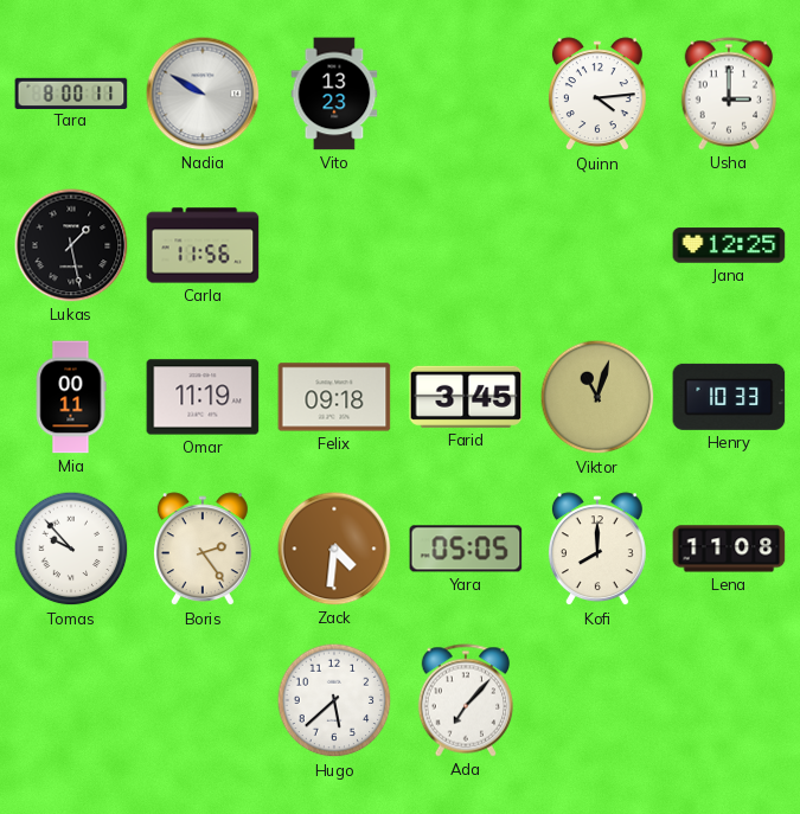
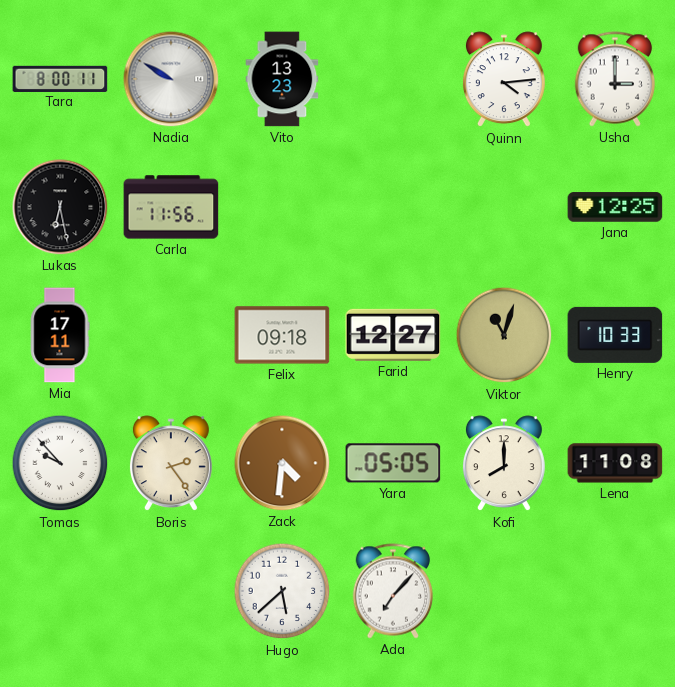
Lukas: 1:28 -> 6:28 (60, 207)
Mia: 00:11 -> 17:11 (60, 335)
Omar: 11:19 -> none (203, 397)
Farid: 3:45 -> 12:27 (393, 335)
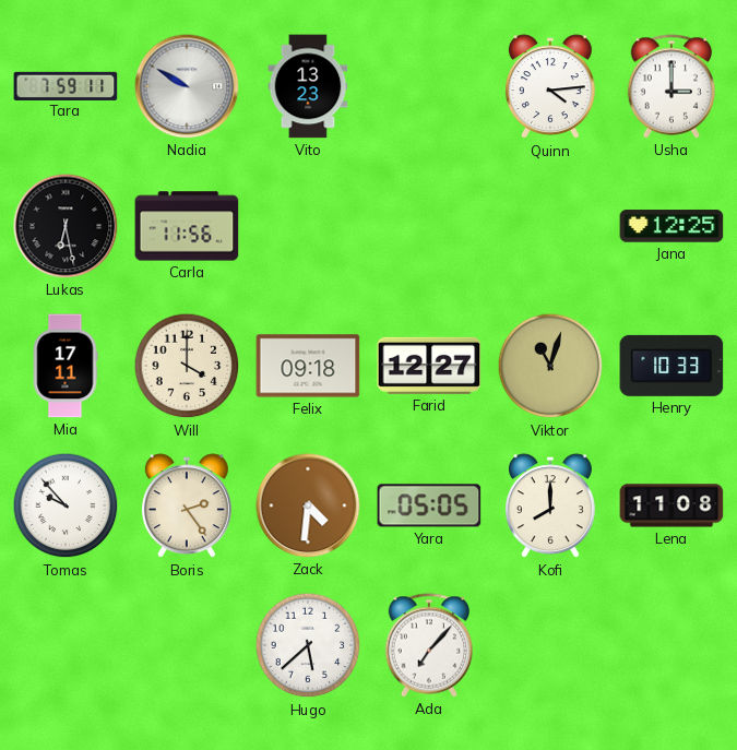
Tara: 8:00 -> 7:59 (66, 85)
Will: none -> 4:00 (187, 366)
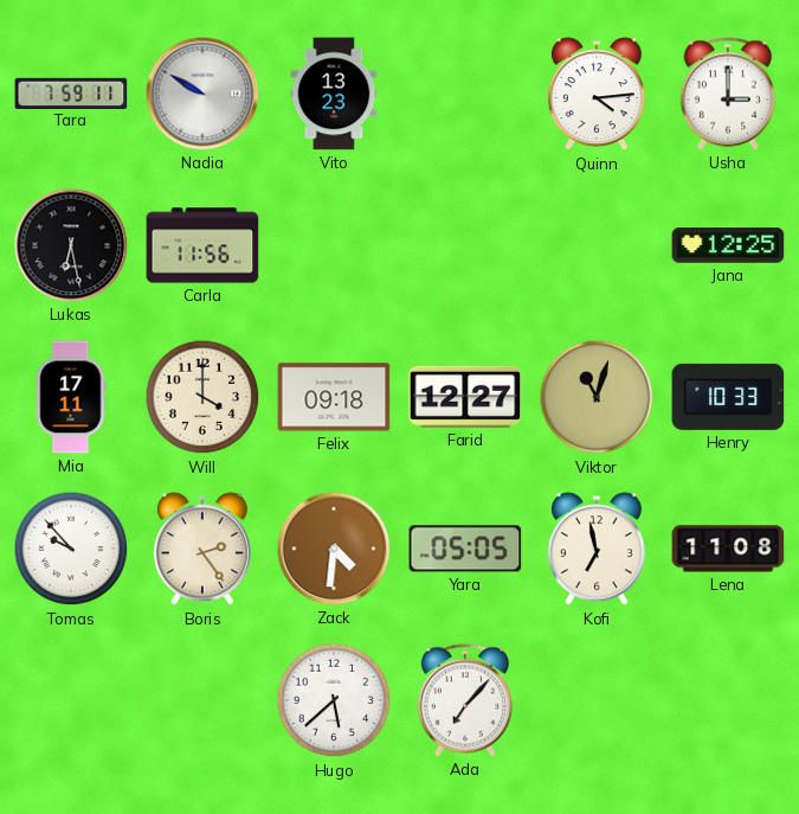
Kofi: 8:00 -> 6:58 (597, 550)
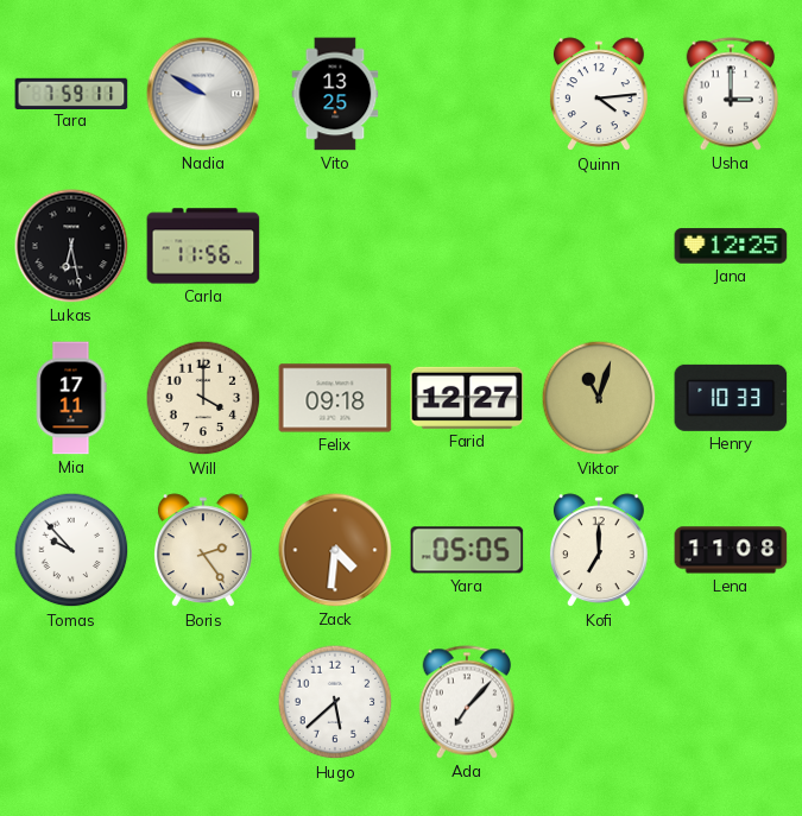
Vito: 13:23 -> 13:25 (335, 94)
Kofi: 6:58 -> 7:00 (599, 551)
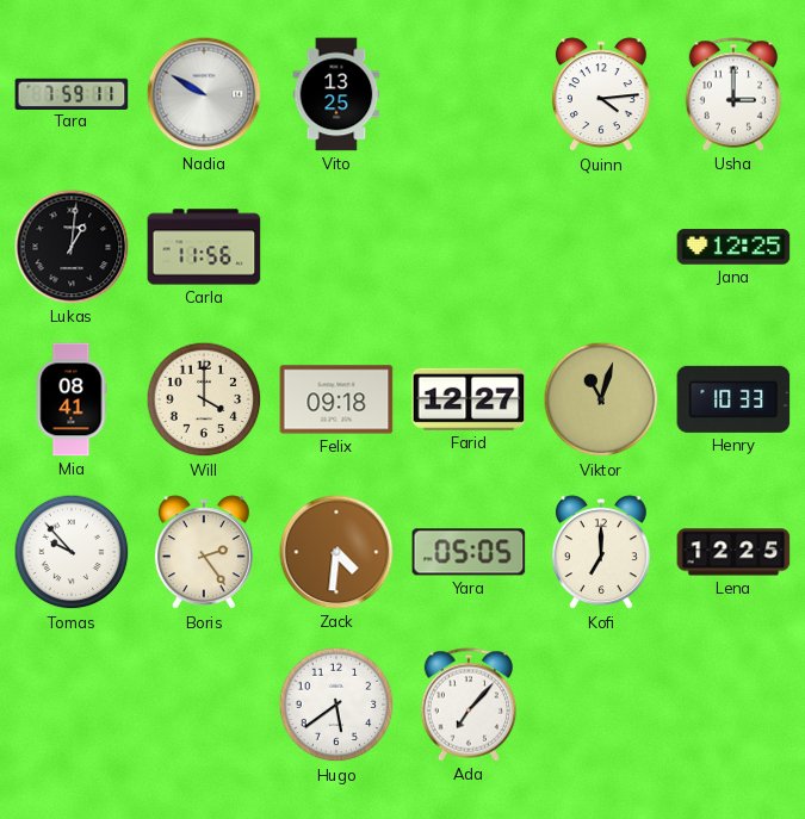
Lukas: 6:28 -> 1:01 (72, 247)
Mia: 17:11 -> 08:41 (72, 399)
Lena: 11:08 -> 12:25 (733, 552)
Hugo: 5:38 -> 5:39 (336, 705)
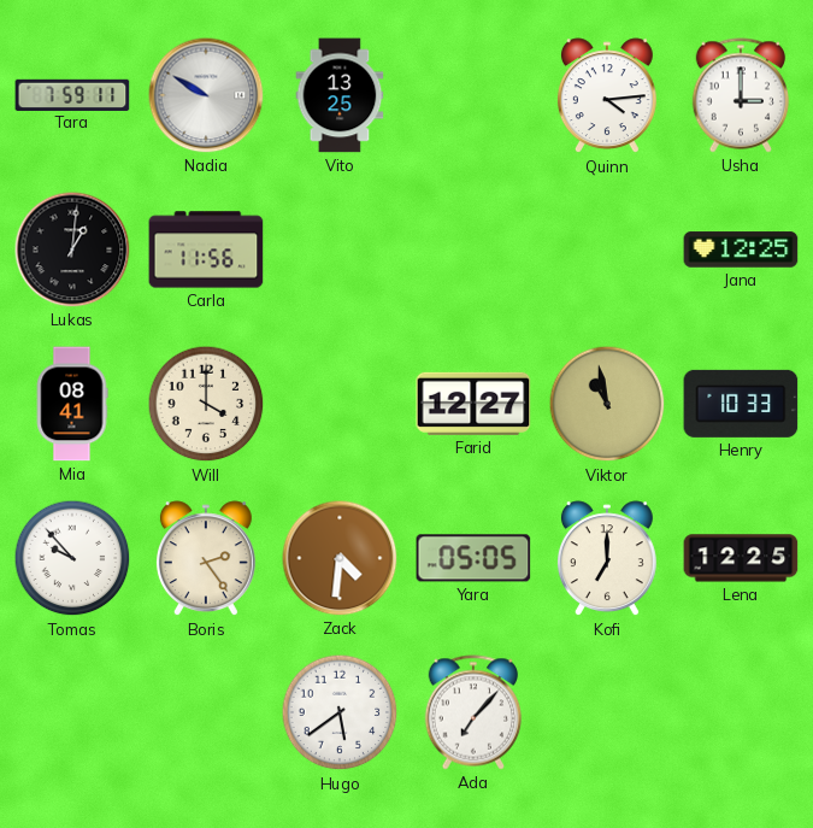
Felix: 09:18 -> none (336, 399)
Viktor: 11:03 -> 10:58 (607, 404)
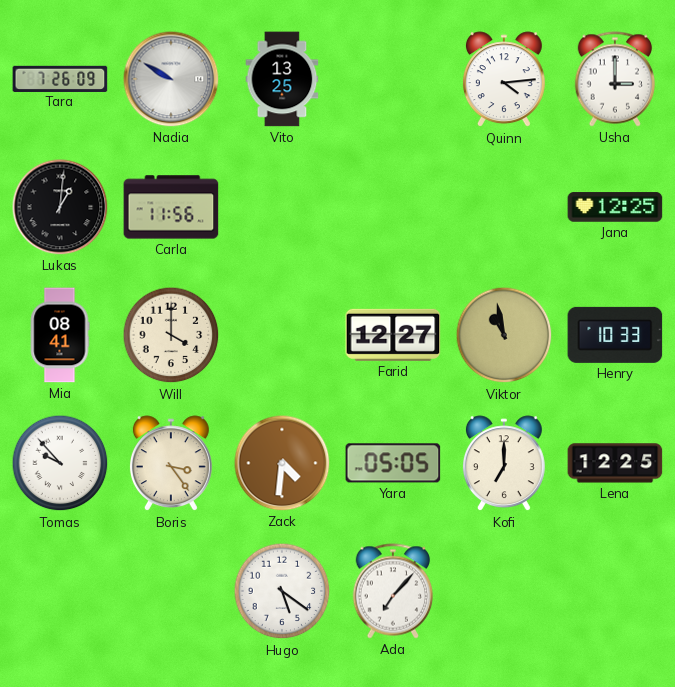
Tara: 7:59 -> 7:26 (60, 78)
Boris: 2:24 -> 3:24 (171, 464)
Hugo: 5:39 -> 5:21 (282, 591)
